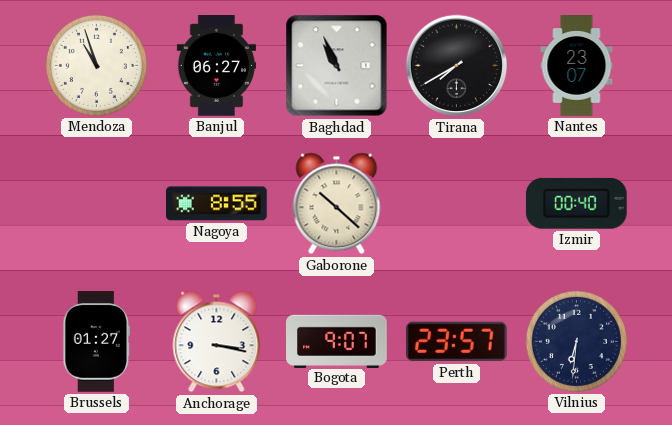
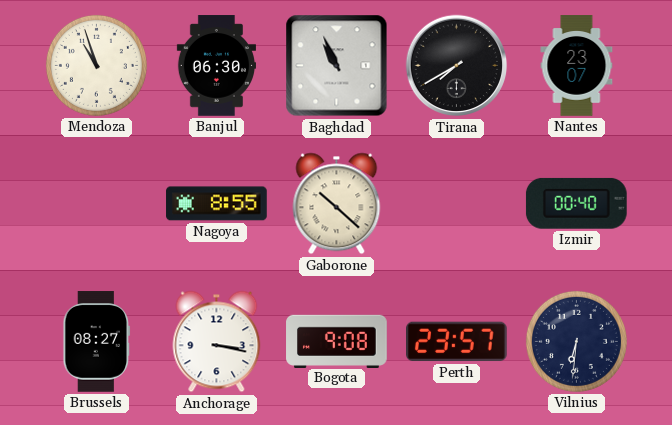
Banjul: 06:27 -> 06:30 (216, 66)
Brussels: 01:27 -> 08:27 (97, 342)
Bogota: 9:07 -> 9:08 (337, 341)
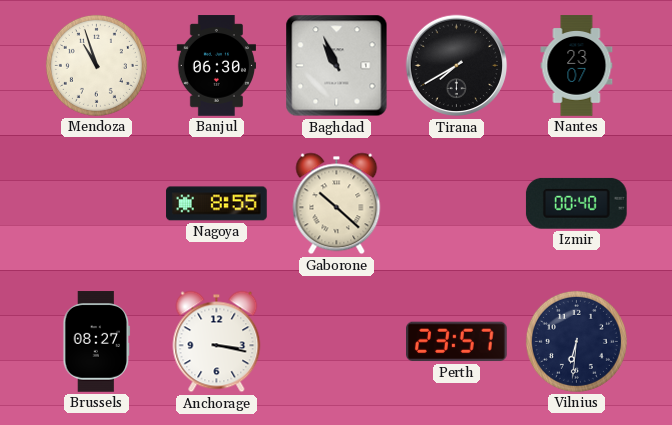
Bogota: 9:08 -> none (337, 341)
